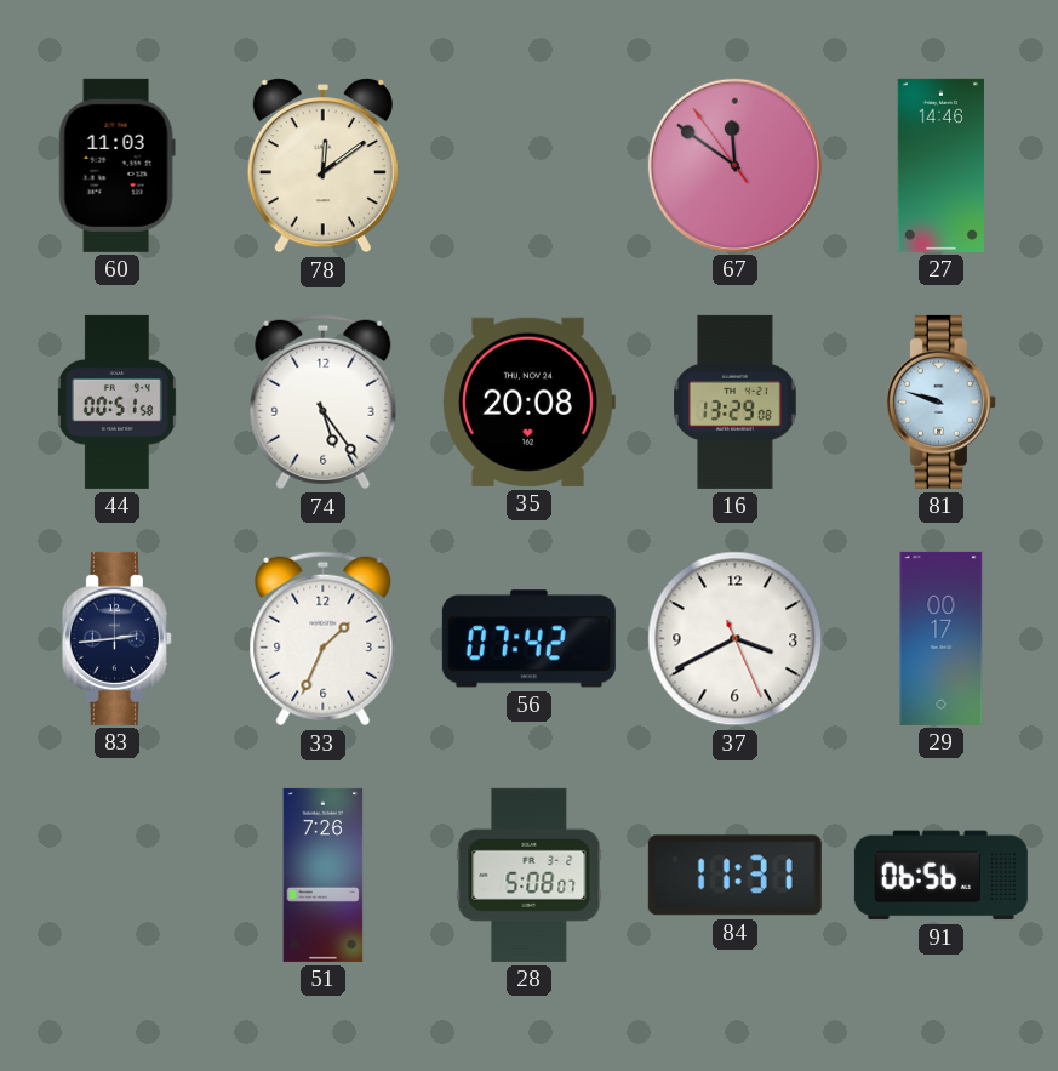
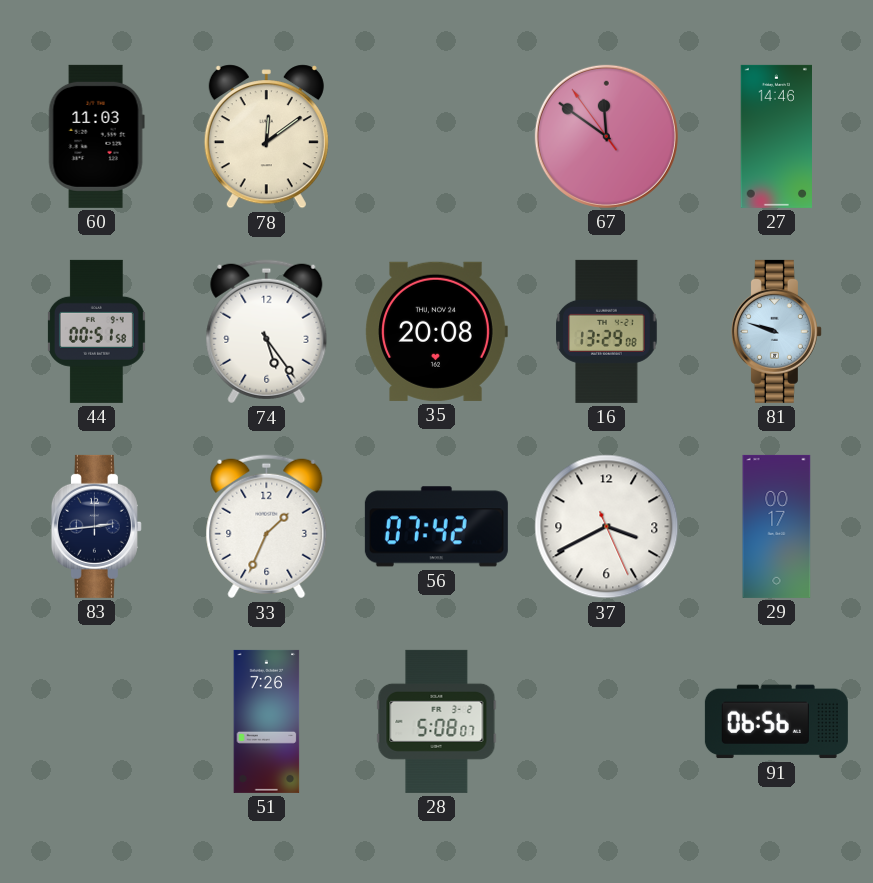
84: 11:31 -> none (734, 876)
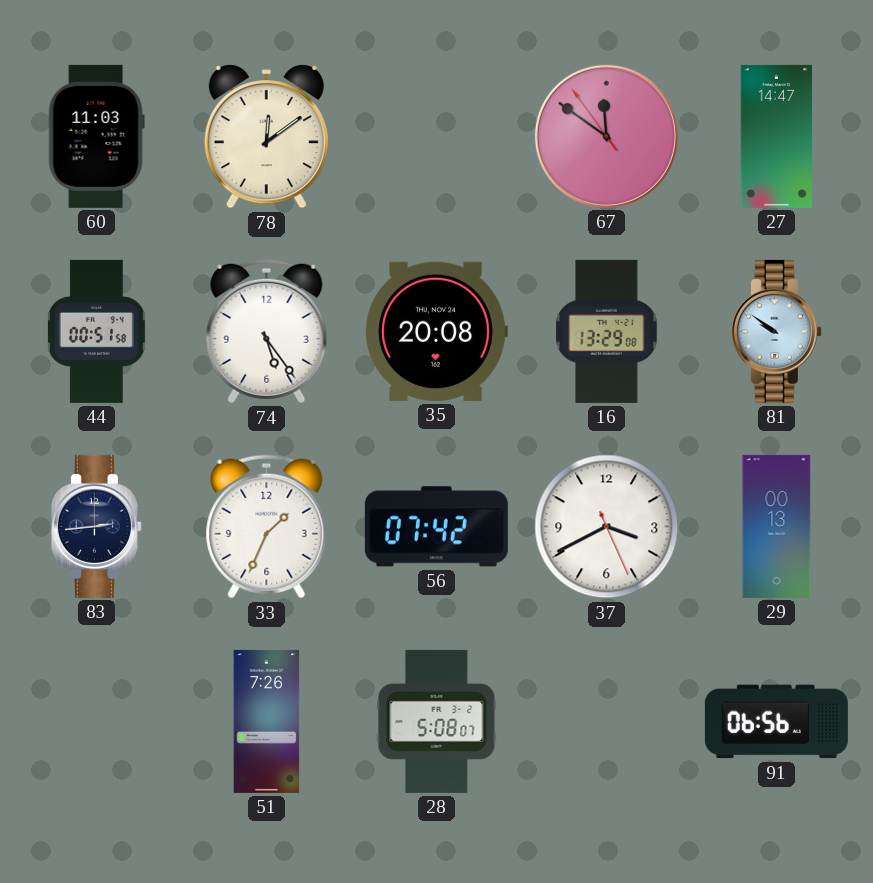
27: 14:46 -> 14:47 (776, 136)
81: 9:48 -> 9:51 (776, 331)
29: 00:17 -> 00:13 (777, 526)
